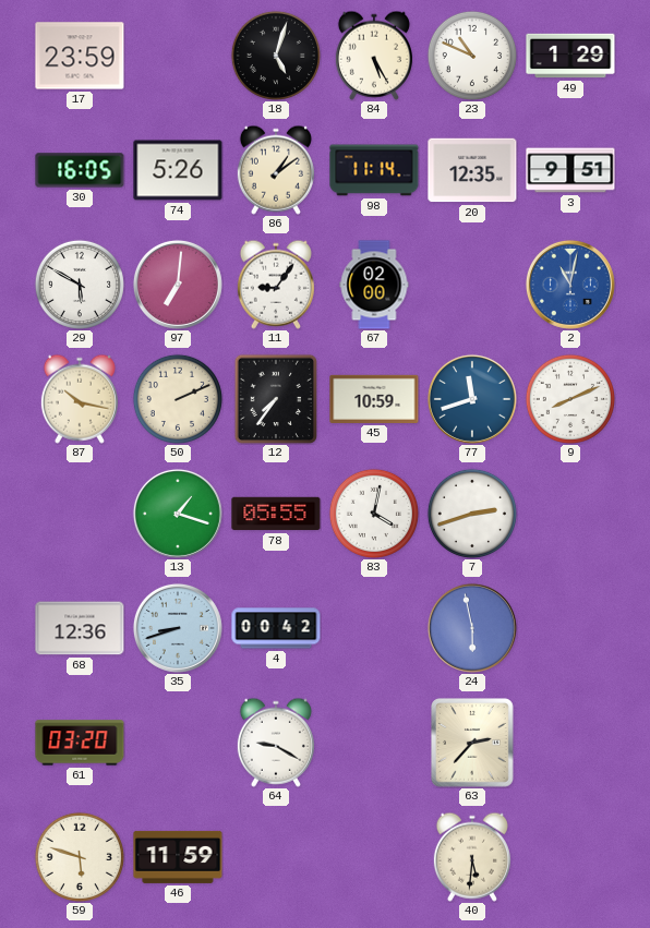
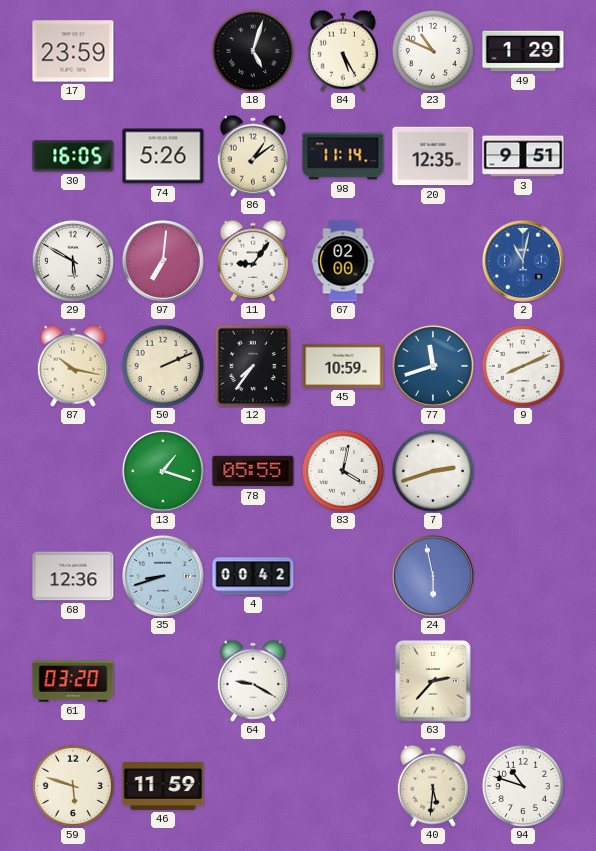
94: none -> 10:48 (523, 786)
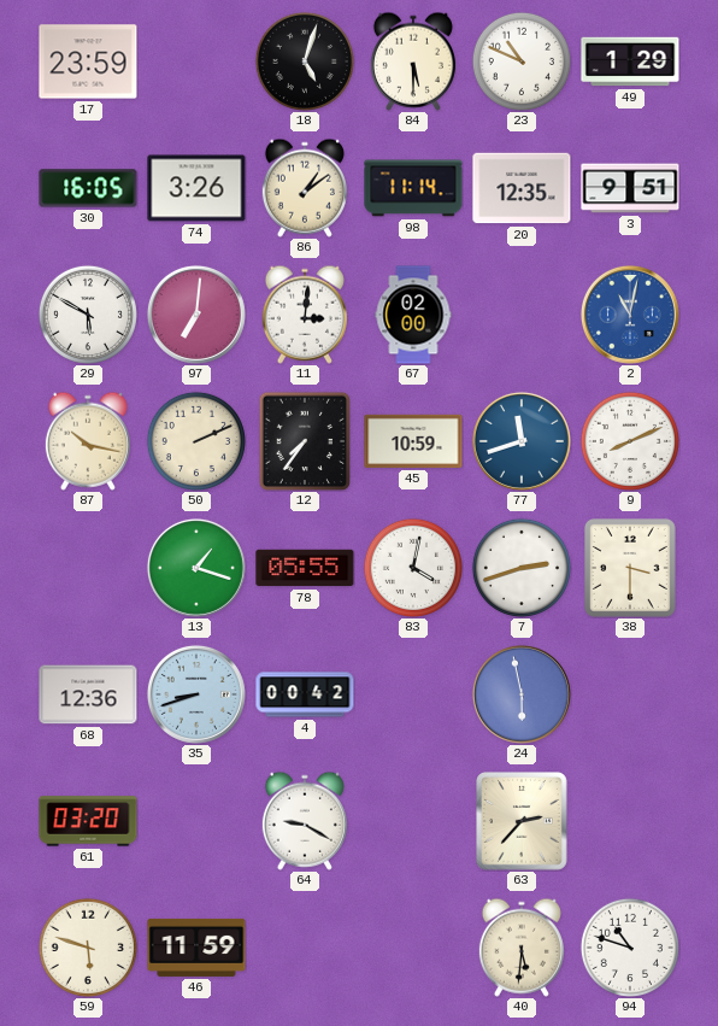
84: 5:25 -> 5:30 (413, 61)
74: 5:26 -> 3:26 (196, 188)
11: 9:06 -> 3:01 (305, 315)
38: none -> 3:30 (631, 569)
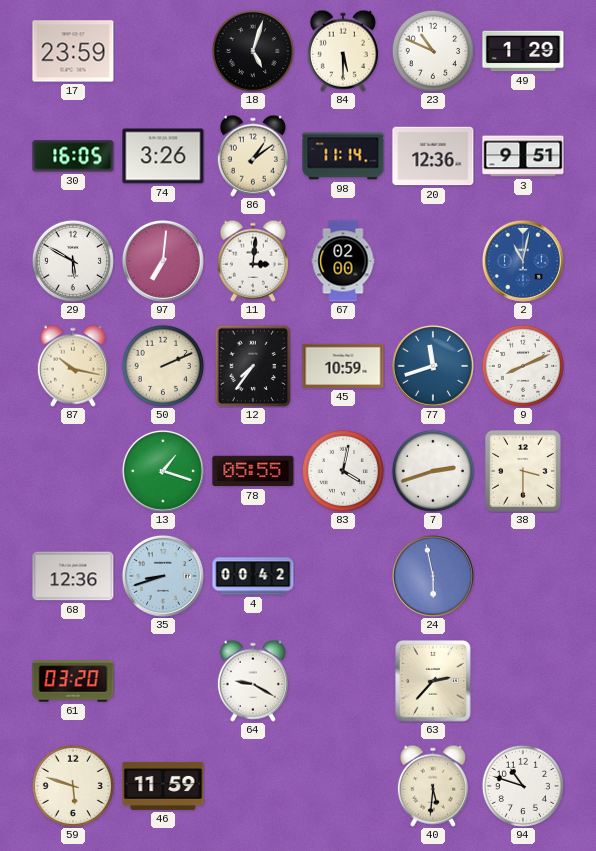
20: 12:35 -> 12:36 (433, 156)
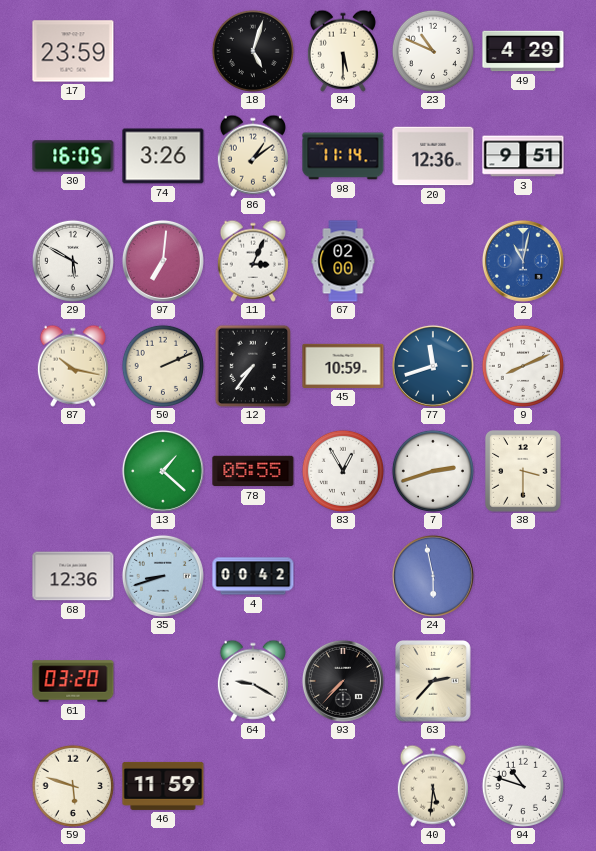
49: 1:29 -> 4:29 (523, 51)
11: 3:01 -> 3:04 (253, 261)
13: 1:18 -> 1:22 (163, 471)
83: 4:02 -> 12:55 (343, 471)
93: none -> 7:37 (343, 681)
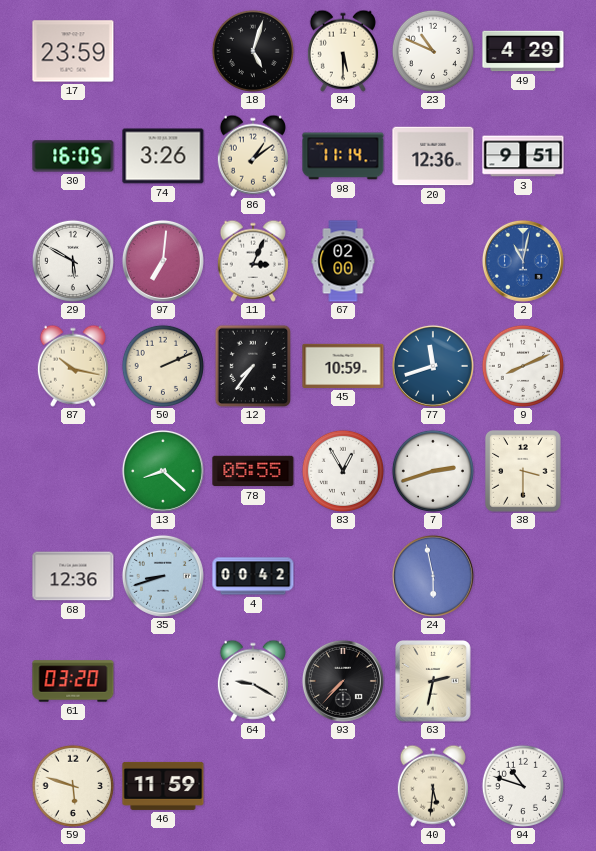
13: 1:22 -> 8:22 (163, 471)
63: 2:37 -> 2:32 (434, 682)
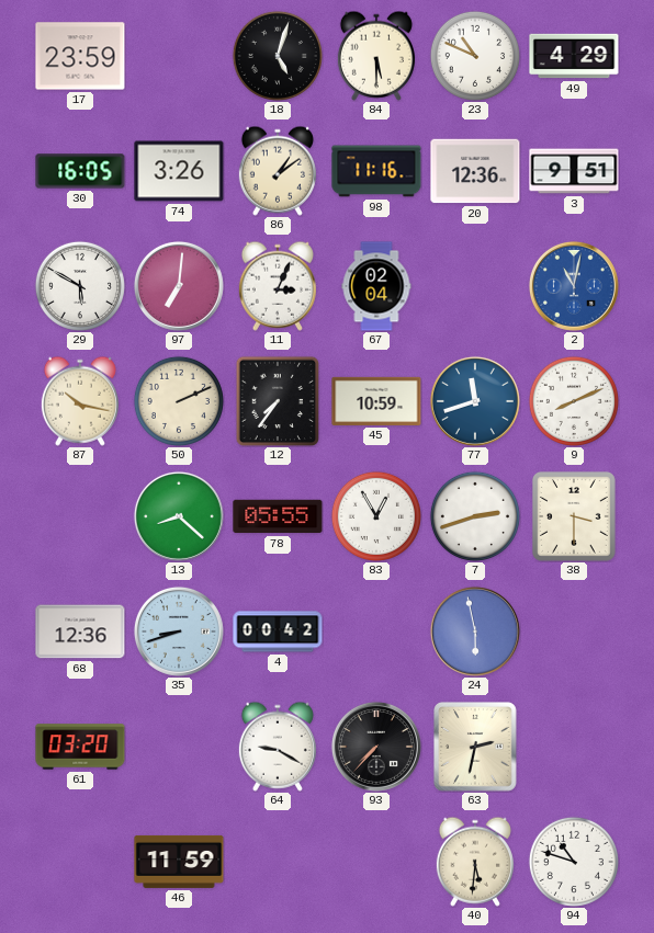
98: 11:14 -> 11:16 (376, 171)
67: 02:00 -> 02:04 (376, 286)
59: 5:48 -> none (73, 786)
